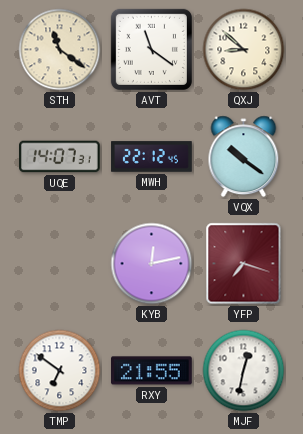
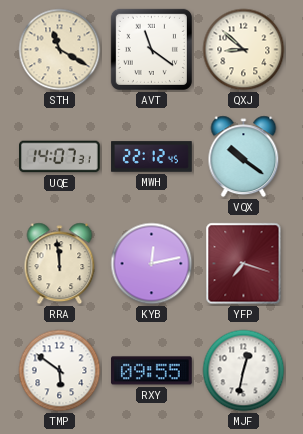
STH: 11:21 -> 11:20 (60, 50)
RRA: none -> 11:59 (60, 264)
TMP: 6:51 -> 5:51 (60, 371)
RXY: 21:55 -> 09:55 (152, 371)
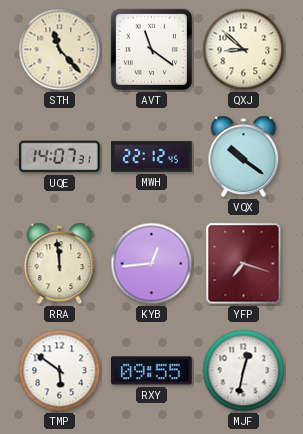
STH: 11:20 -> 11:23 (60, 50)
KYB: 12:13 -> 12:44 (152, 264)
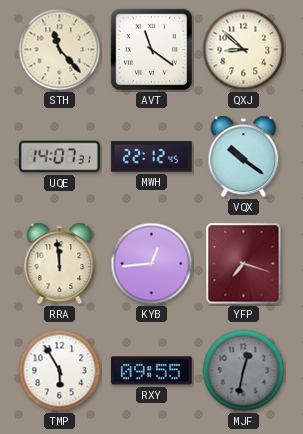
TMP: 5:51 -> 5:55 (60, 371)
MJF dial: white -> grey (244, 371)
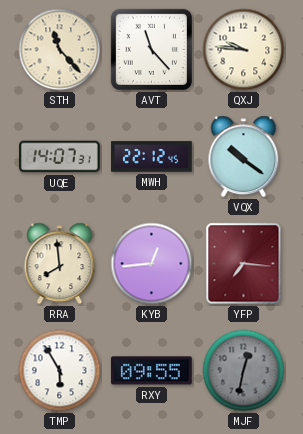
AVT: 11:21 -> 11:23 (151, 49)
QXJ: 8:52 -> 9:46 (244, 50)
RRA: 11:59 -> 7:59 (60, 264)
YFP: 7:18 -> 7:16 (244, 264)
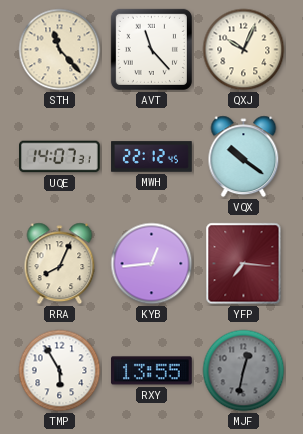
QXJ: 9:46 -> 10:04 (244, 50)
RRA: 7:59 -> 8:04 (60, 264)
RXY: 09:55 -> 13:55 (152, 371)
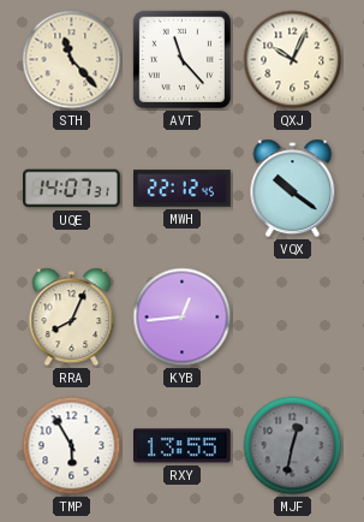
YFP: 7:16 -> none (244, 264)
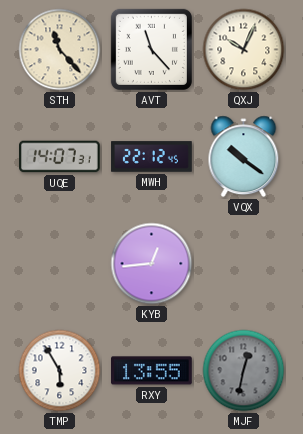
RRA: 8:04 -> none (72, 318)
